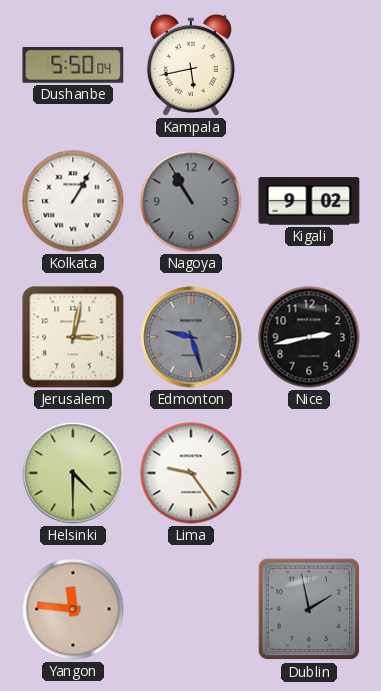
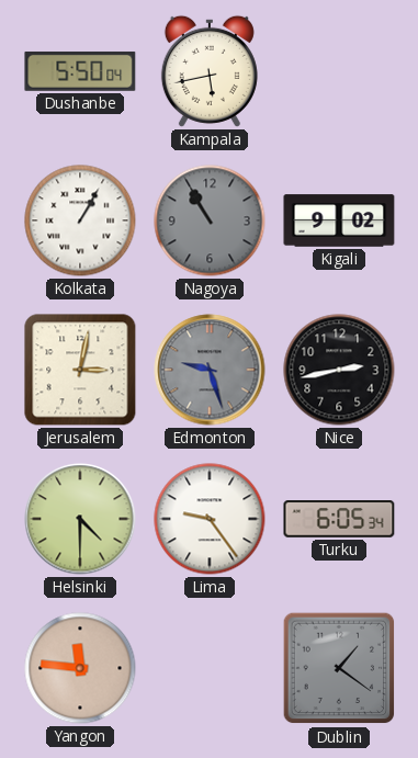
Turku: none -> 6:05 (339, 520)
Dublin: 1:58 -> 1:21 (339, 668)
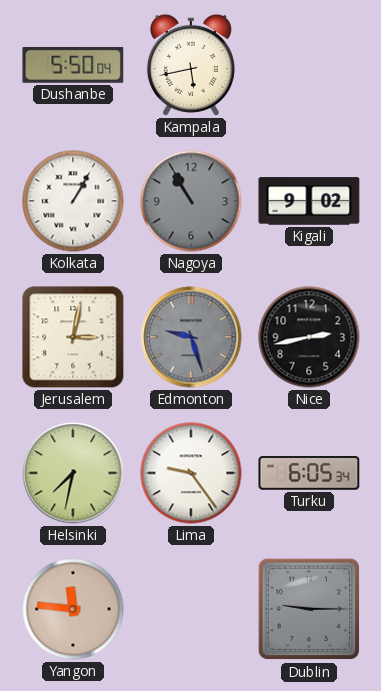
Helsinki: 4:30 -> 7:32 (73, 473)
Dublin: 1:21 -> 9:15 (309, 609)
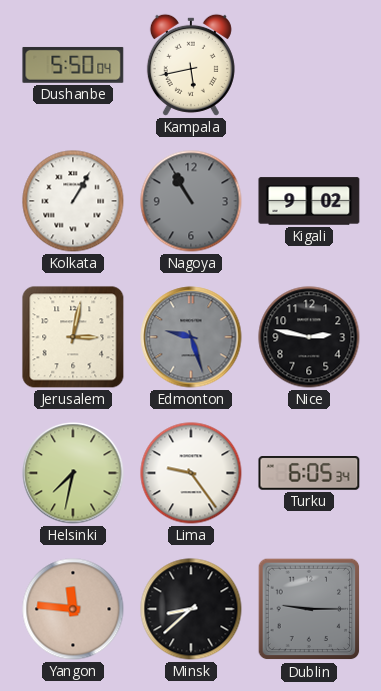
Nice: 2:43 -> 2:47 (309, 337)
Minsk: none -> 8:38 (191, 609)
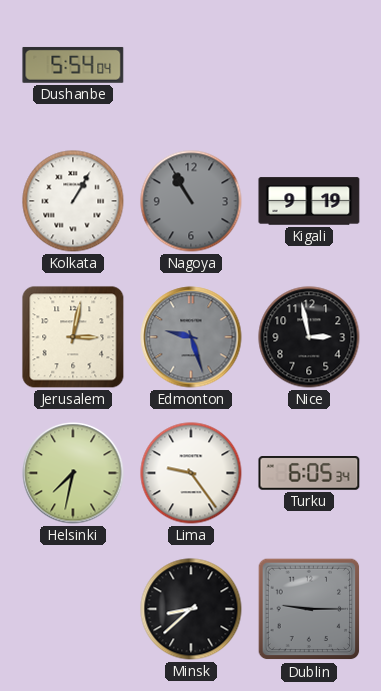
Dushanbe: 5:50 -> 5:54 (73, 65)
Kampala: 5:43 -> none (191, 65)
Kigali: 9:02 -> 9:19 (309, 201)
Nice: 2:47 -> 2:58 (309, 337)
Yangon: 11:46 -> none (73, 609)
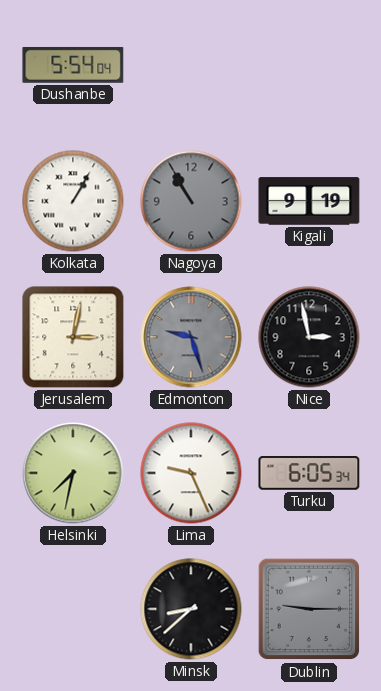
Lima: 9:24 -> 9:26 (191, 473)
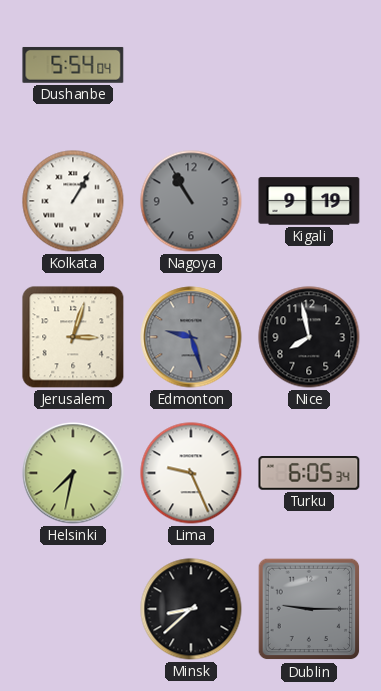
Jerusalem: 3:02 -> 3:03 (73, 337)
Nice: 2:58 -> 7:58 (309, 337)
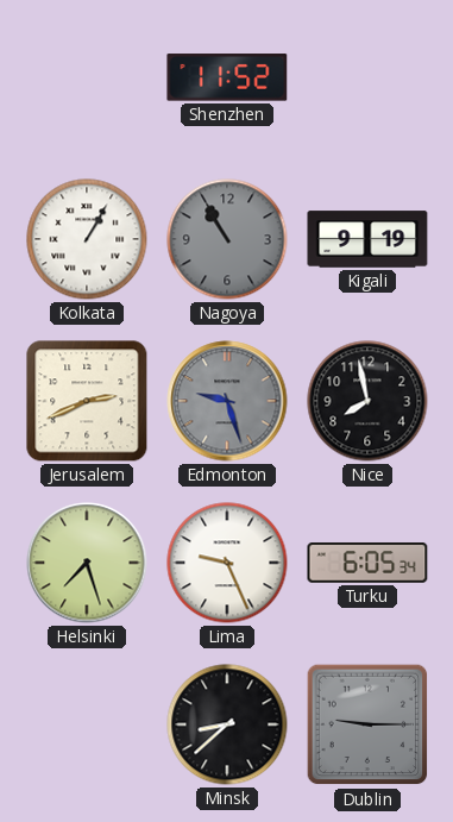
Dushanbe: 5:54 -> none (73, 65)
Shenzhen: none -> 11:52 (227, 77)
Jerusalem: 3:03 -> 2:41 (87, 401)
Helsinki: 7:32 -> 7:27 (87, 563)
